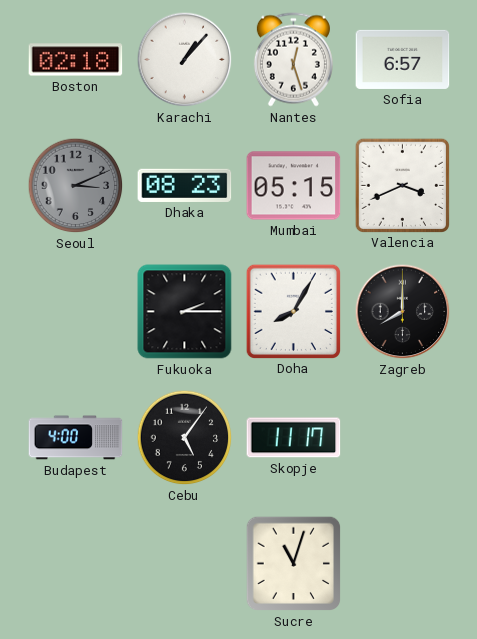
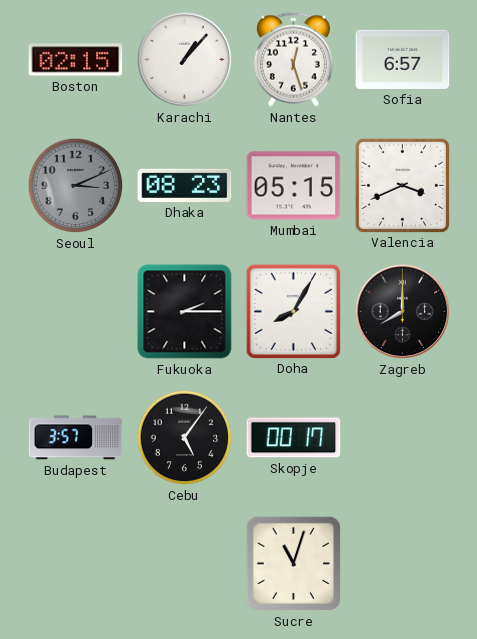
Boston: 02:18 -> 02:15 (76, 60)
Budapest: 4:00 -> 3:57 (76, 438)
Skopje: 11:17 -> 00:17 (294, 438)
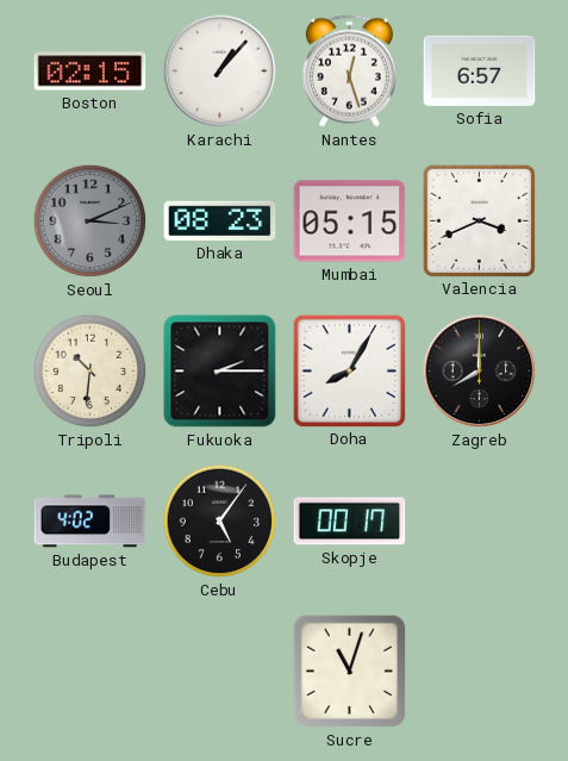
Tripoli: none -> 10:31 (90, 372)
Budapest: 3:57 -> 4:02 (90, 522)
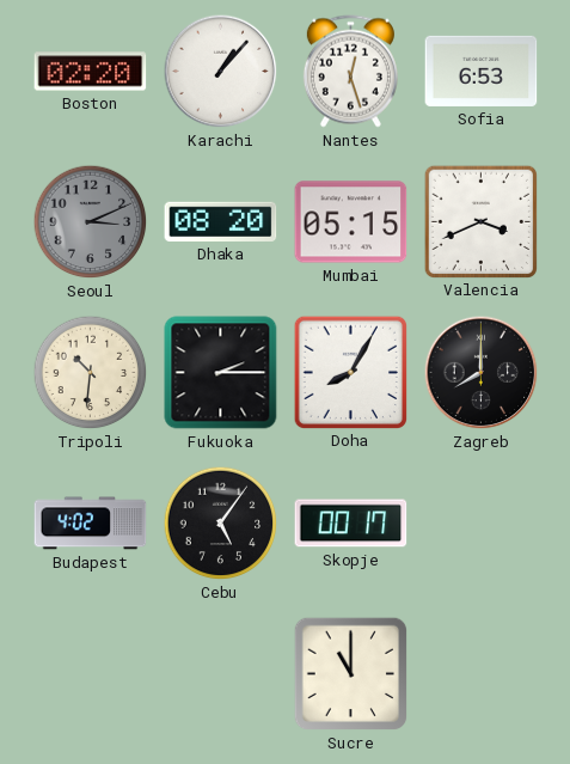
Boston: 02:15 -> 02:20 (91, 72)
Sofia: 6:57 -> 6:53 (482, 71)
Dhaka: 08:23 -> 08:20 (221, 221)
Sucre: 11:03 -> 11:00 (351, 674)
